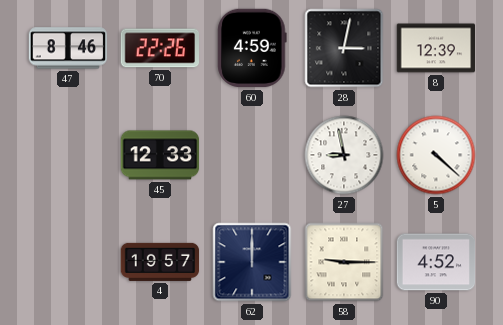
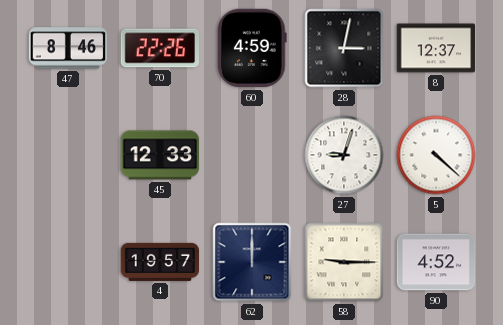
8: 12:39 -> 12:37 (436, 48)
27: 8:58 -> 9:03 (344, 155)
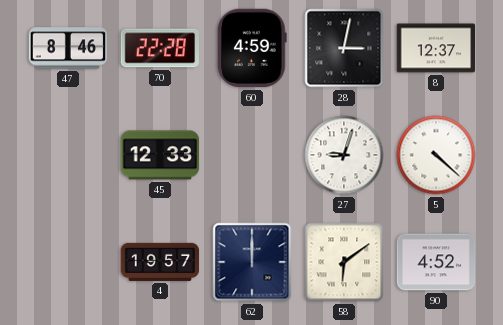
70: 22:26 -> 22:28 (159, 48)
58: 9:15 -> 6:09 (344, 262)
